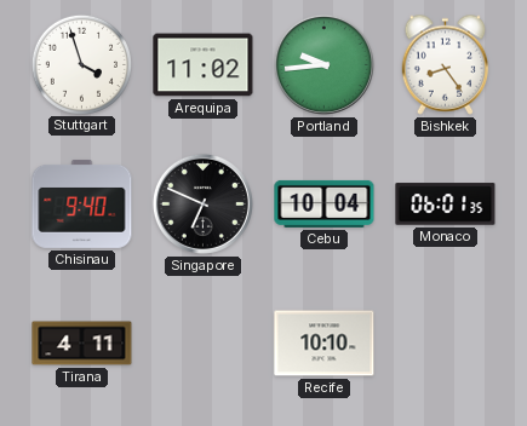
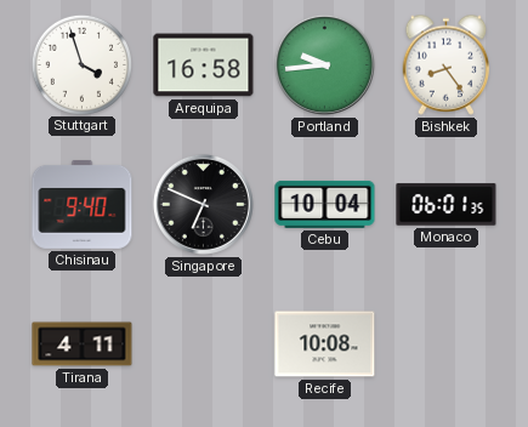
Arequipa: 11:02 -> 16:58 (204, 66)
Recife: 10:10 -> 10:08 (325, 345)
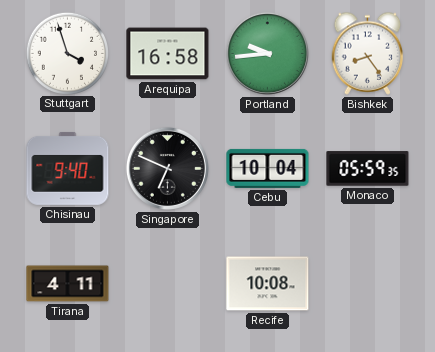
Monaco: 06:01 -> 05:59 (368, 169)
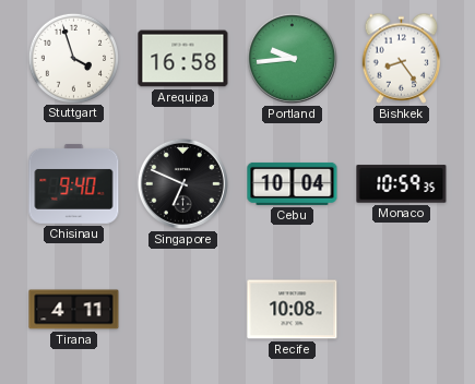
Monaco: 05:59 -> 10:59 (402, 184)
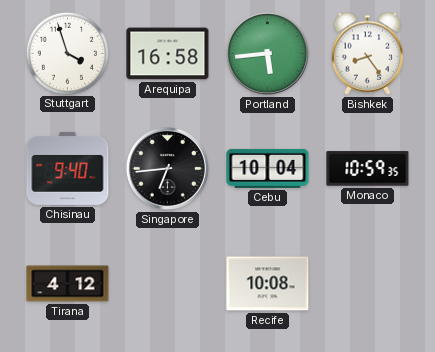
Portland: 9:44 -> 5:44 (267, 53)
Singapore: 6:49 -> 6:44 (167, 168)
Tirana: 4:11 -> 4:12 (68, 284)
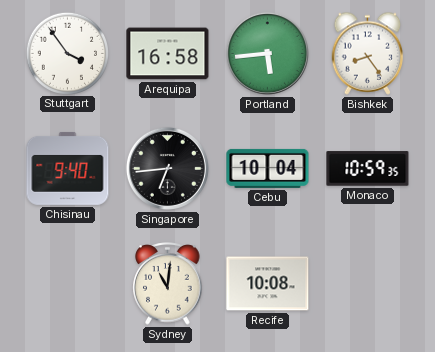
Stuttgart: 3:57 -> 3:54 (67, 53)
Tirana: 4:12 -> none (68, 284)
Sydney: none -> 11:01 (168, 284)
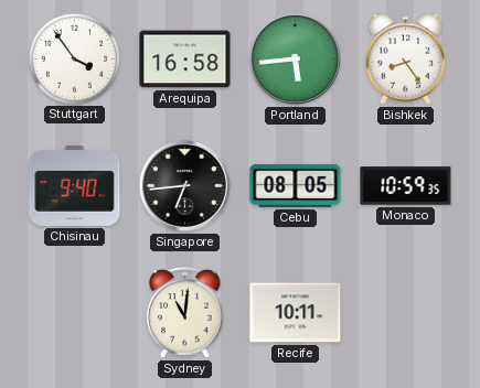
Cebu: 10:04 -> 08:05 (296, 185)
Recife: 10:08 -> 10:11 (296, 313)
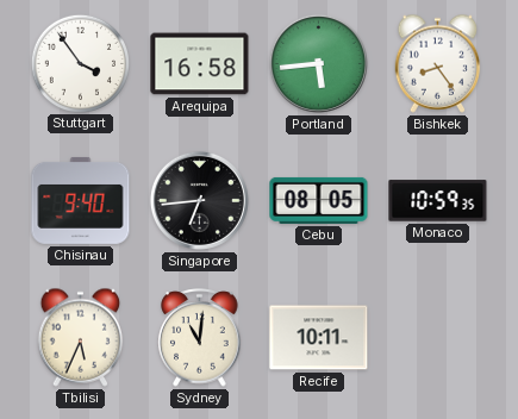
Tbilisi: none -> 5:34 (81, 337)
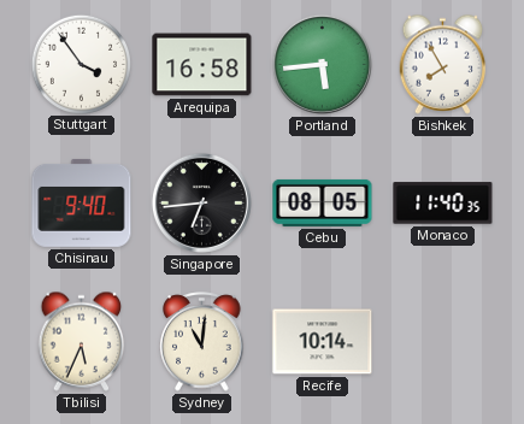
Bishkek: 8:24 -> 7:55 (443, 64)
Monaco: 10:59 -> 11:40 (443, 204)
Recife: 10:11 -> 10:14 (323, 342)
